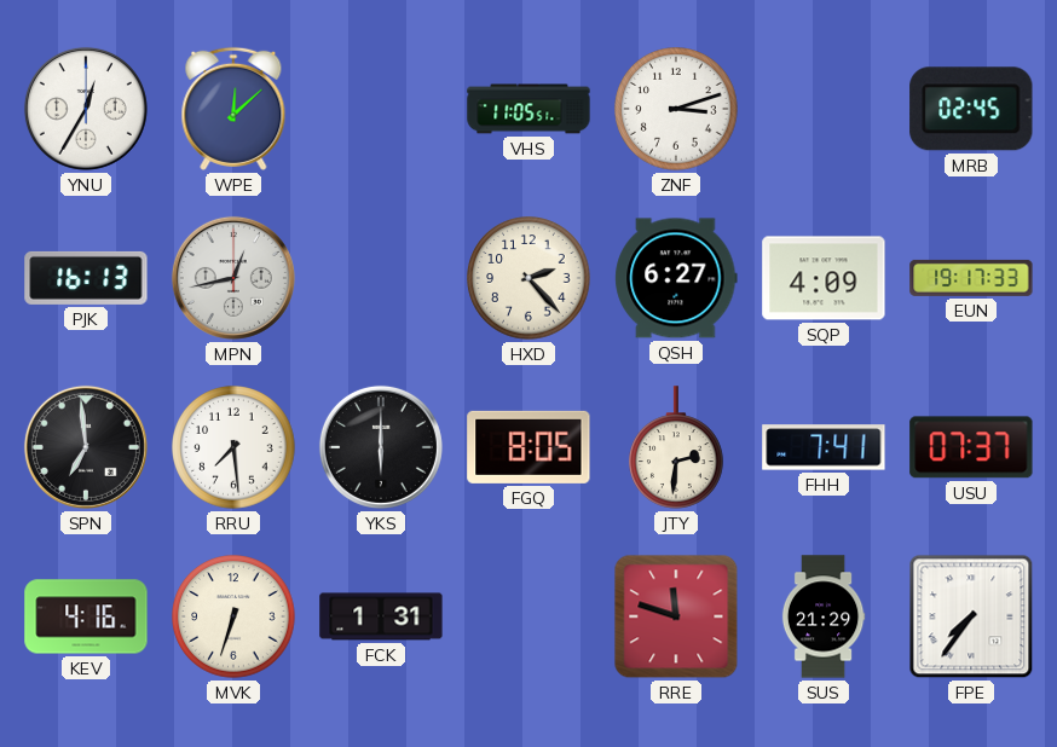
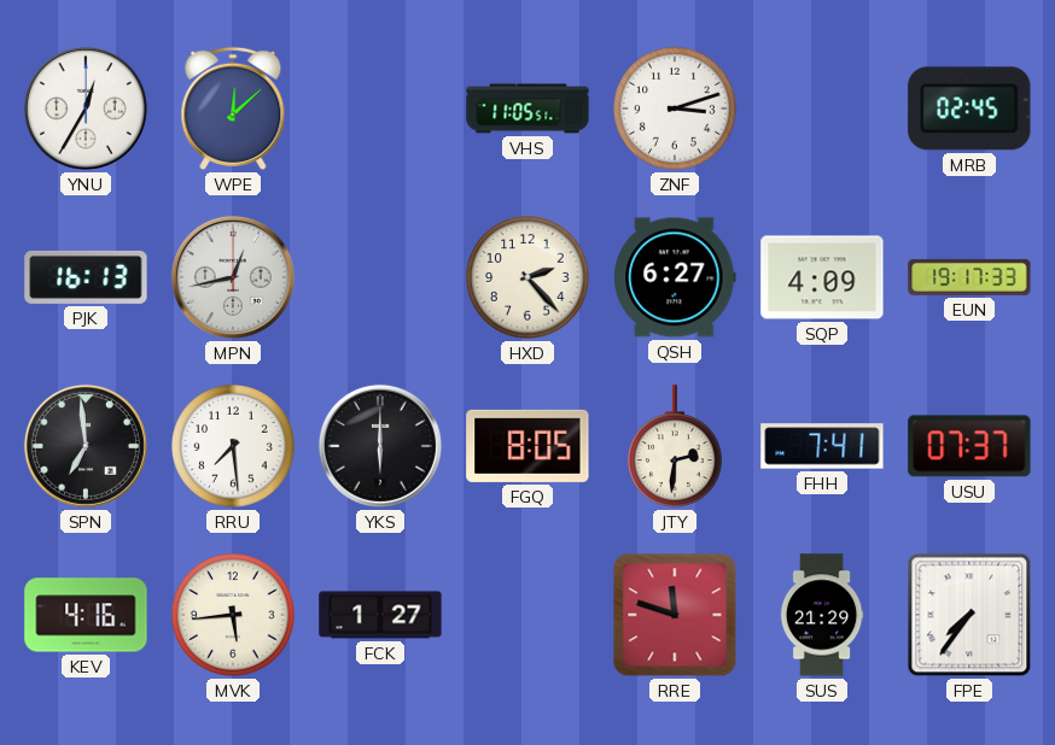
MVK: 6:33 -> 5:44 (233, 615)
FCK: 1:31 -> 1:27 (380, 615)
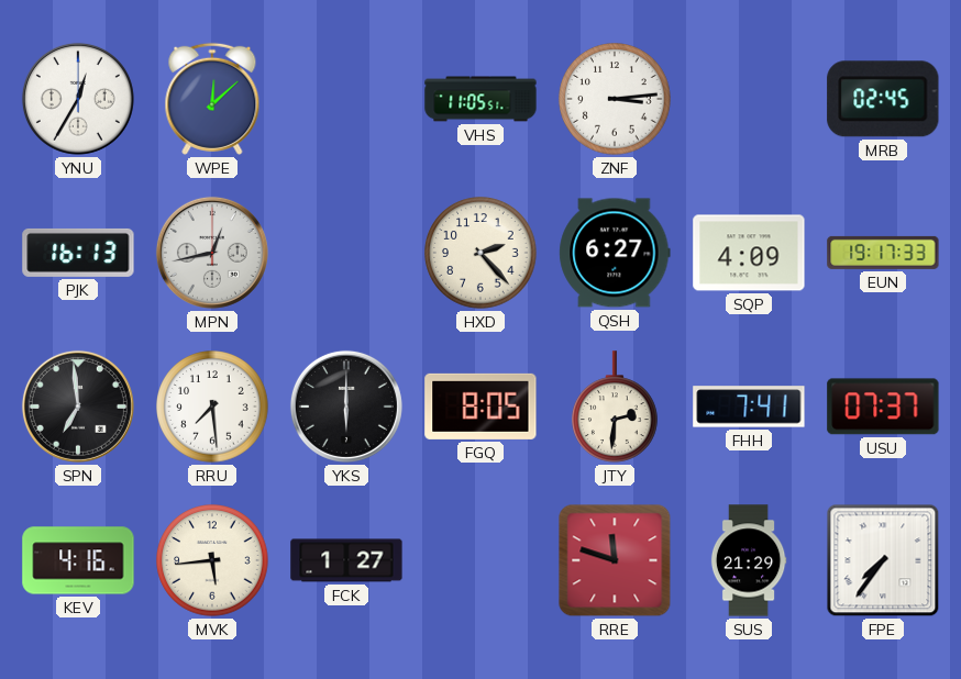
ZNF: 3:12 -> 3:14 (615, 99)
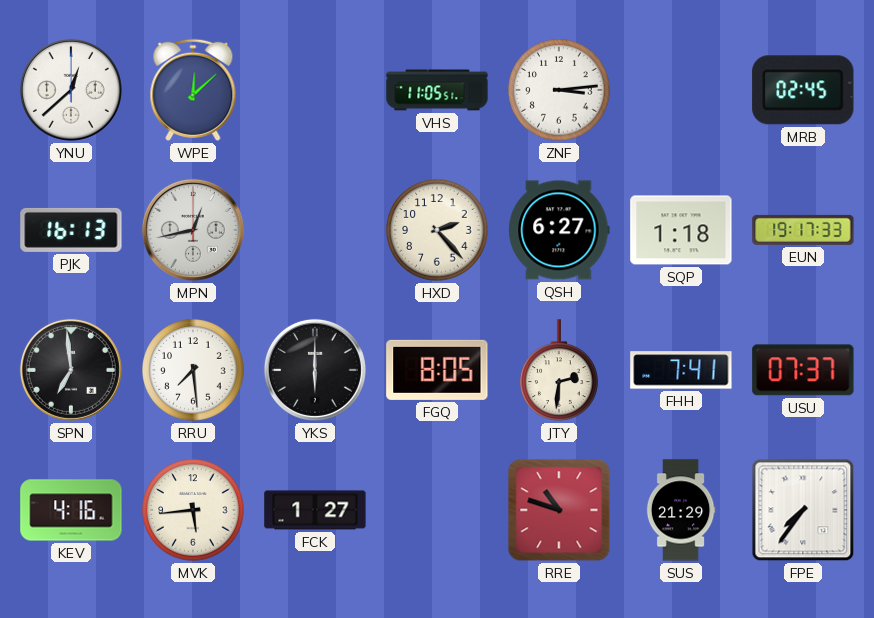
YNU: 12:35 -> 12:38 (71, 90)
SQP: 4:09 -> 1:18 (681, 230)
RRE: 11:48 -> 10:48 (559, 510)
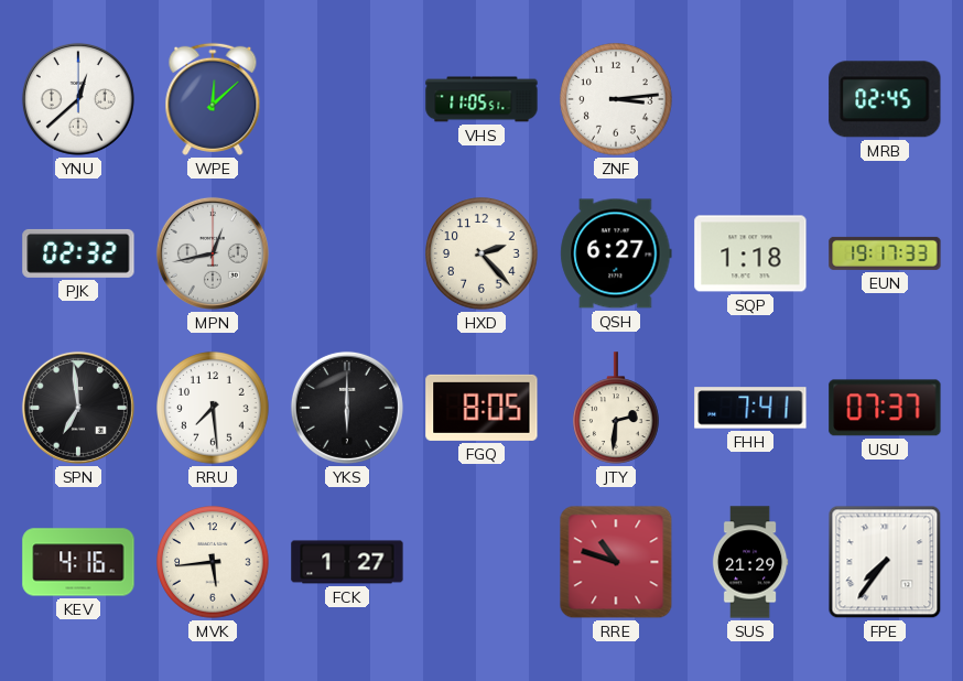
PJK: 16:13 -> 02:32 (78, 253)
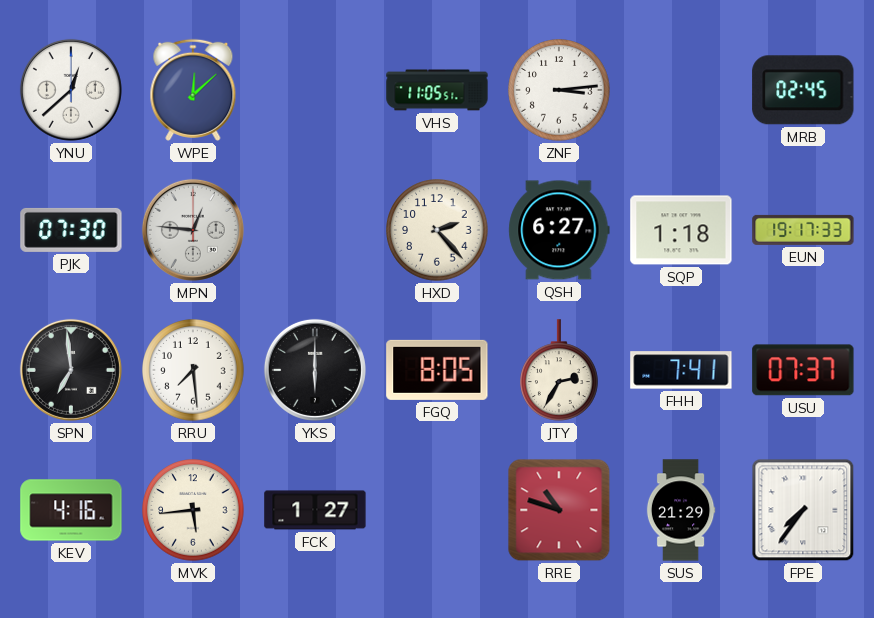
PJK: 02:32 -> 07:30 (71, 230)
MPN: 12:43 -> 12:46 (193, 230)
JTY: 2:31 -> 2:35 (560, 370)
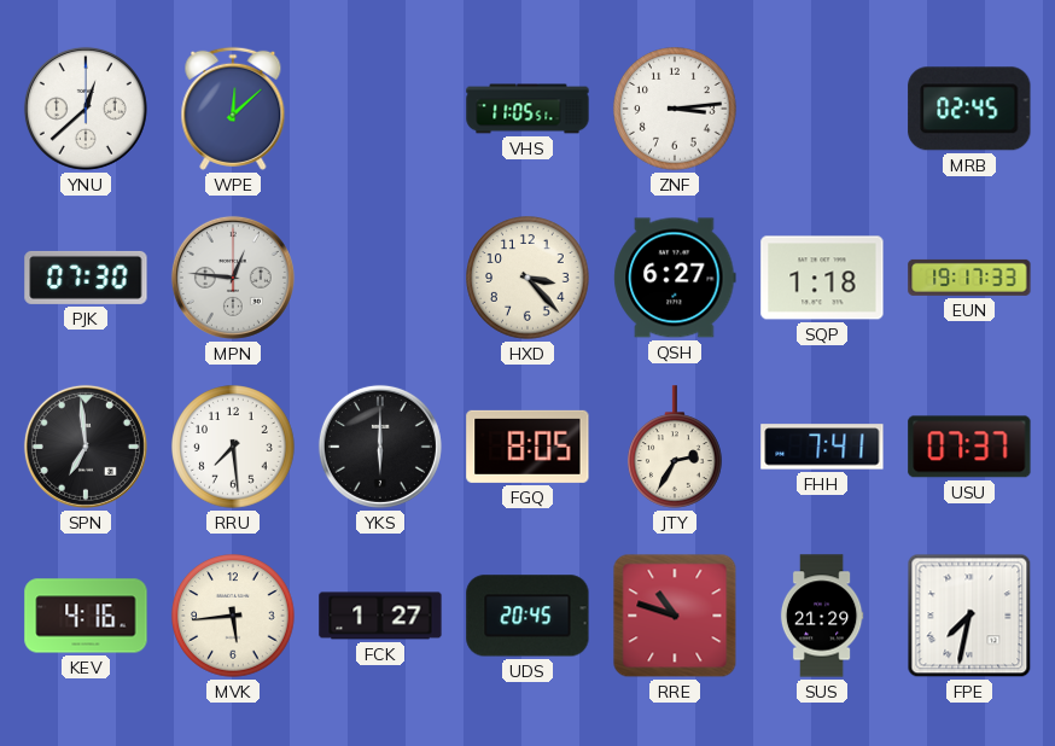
HXD: 2:23 -> 3:23 (527, 278)
UDS: none -> 20:45 (527, 616)
FPE: 7:36 -> 7:32 (969, 616)
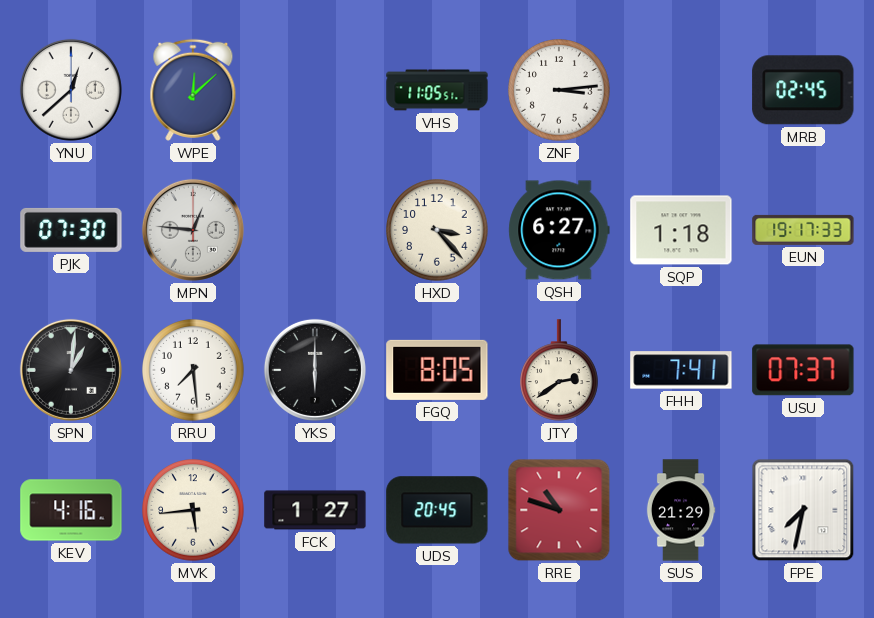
SPN: 6:59 -> 1:01 (71, 370)
JTY: 2:35 -> 2:39 (560, 370)
